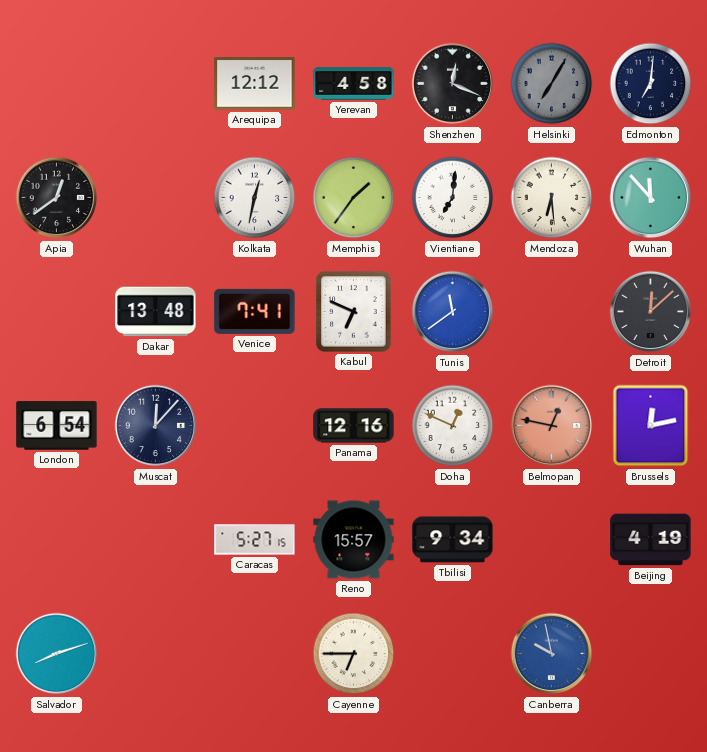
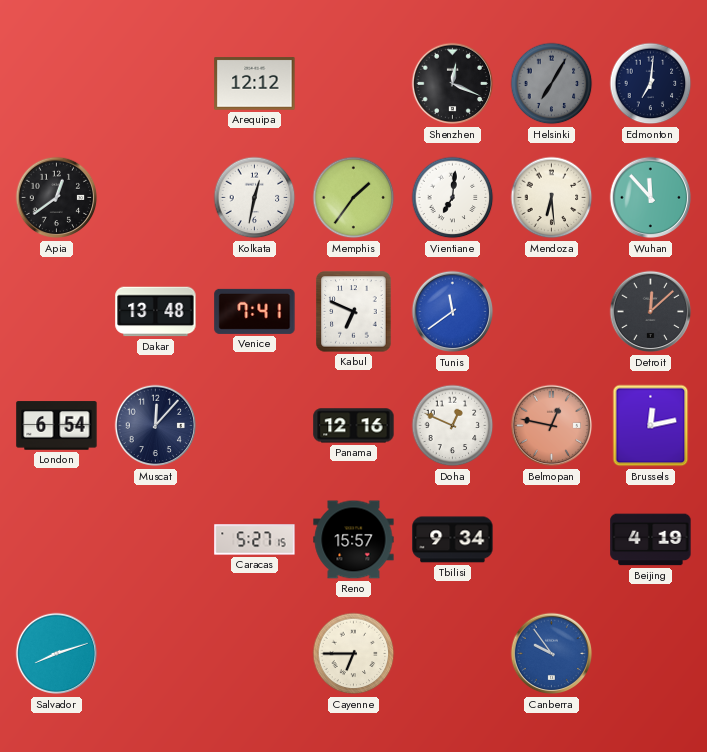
Yerevan: 4:58 -> none (354, 84)
Canberra: 9:58 -> 9:54 (552, 654)
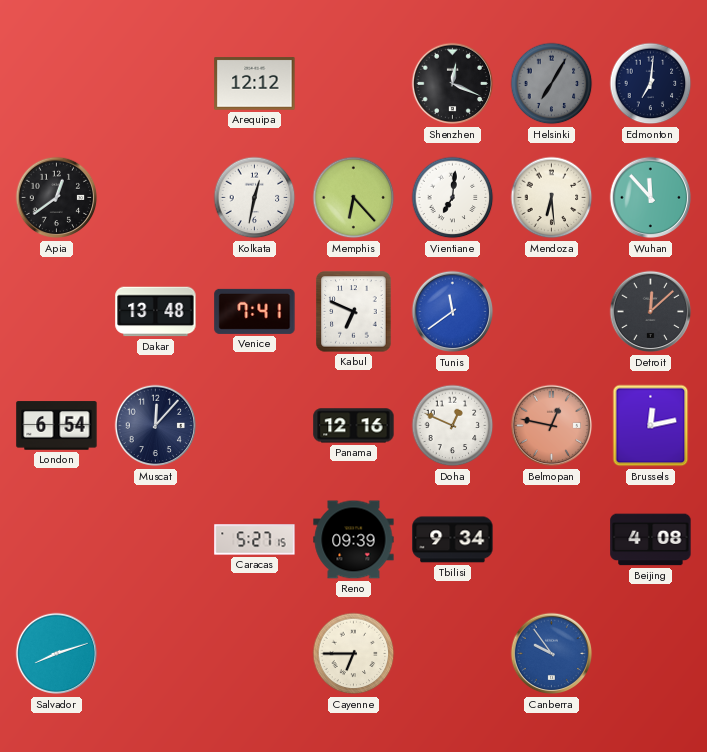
Memphis: 1:36 -> 6:23 (354, 198)
Reno: 15:57 -> 09:39 (354, 540)
Beijing: 4:19 -> 4:08 (651, 540)
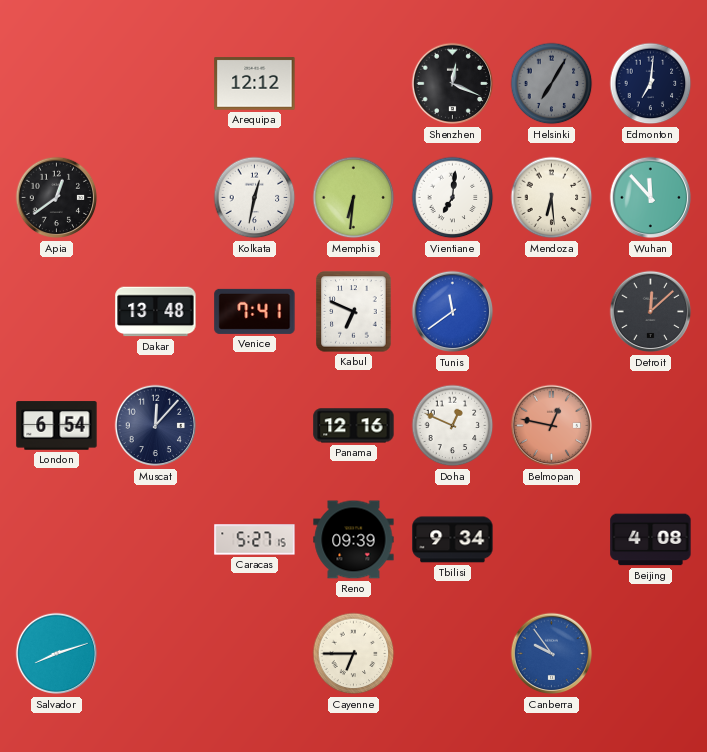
Memphis: 6:23 -> 6:31 (354, 198)
Brussels: 12:13 -> none (651, 426)
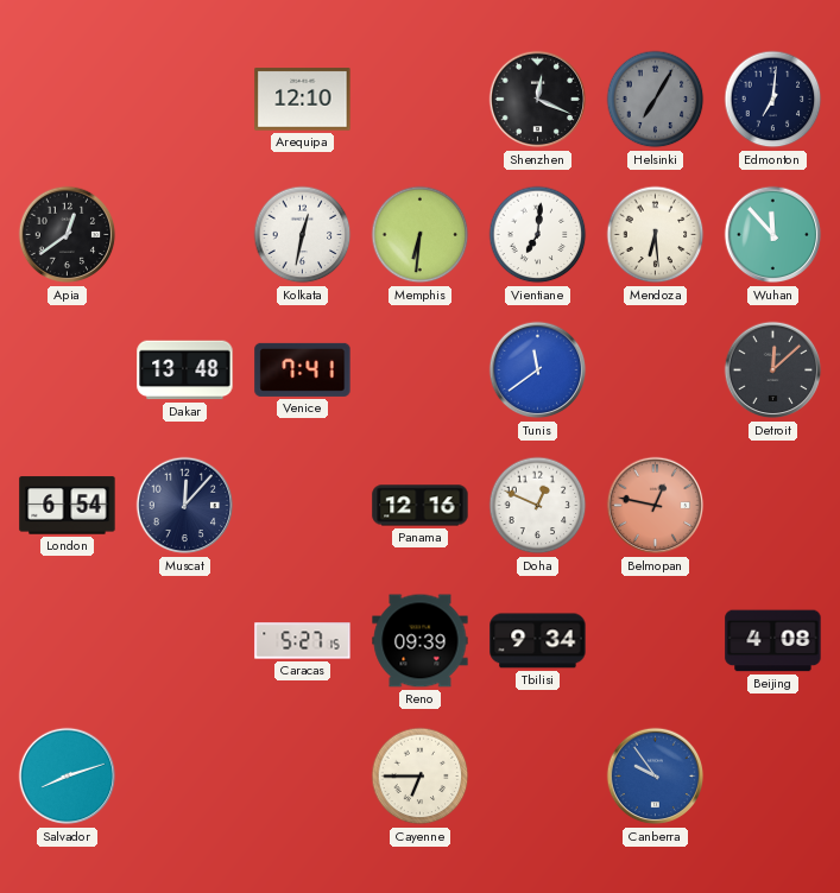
Arequipa: 12:12 -> 12:10 (303, 100)
Kabul: 6:49 -> none (354, 312)
